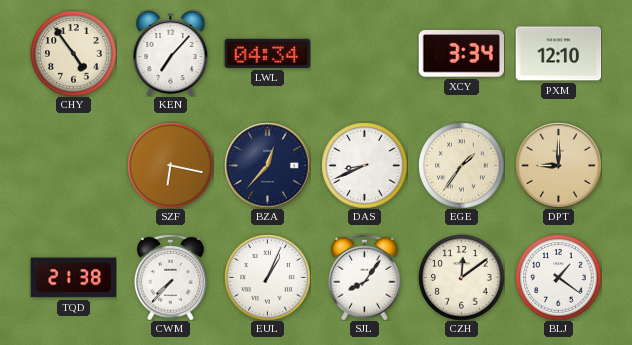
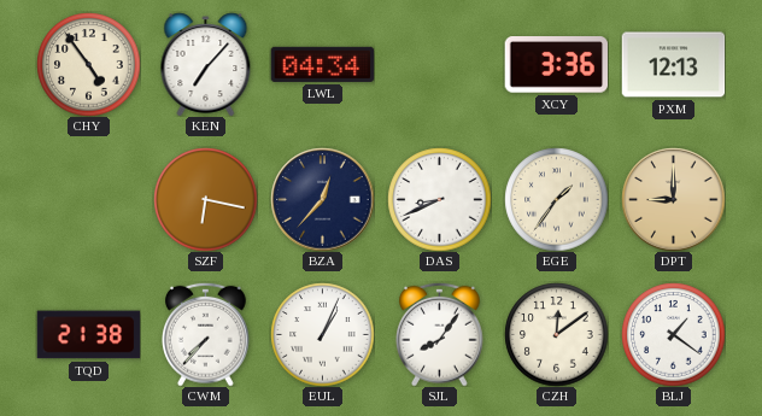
XCY: 3:34 -> 3:36 (556, 65)
PXM: 12:10 -> 12:13 (673, 65)
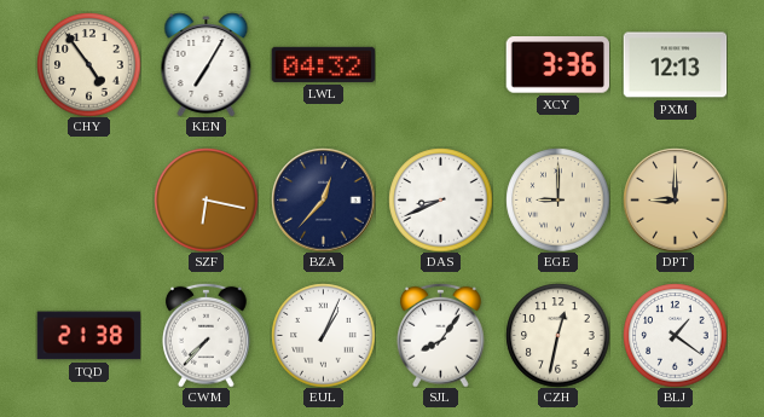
KEN: 7:07 -> 7:05 (207, 64)
LWL: 04:34 -> 04:32 (323, 64)
EGE: 1:36 -> 9:00 (557, 199)
CZH: 12:09 -> 12:32 (557, 335)
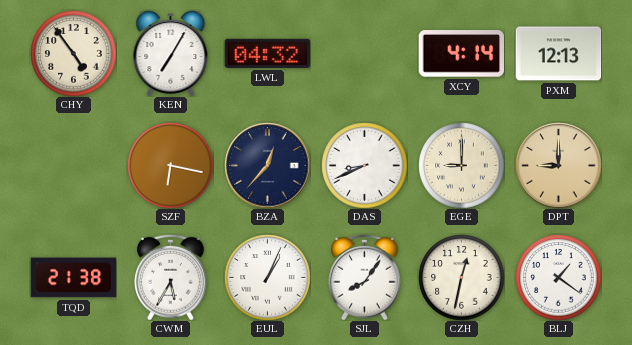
XCY: 3:36 -> 4:14 (461, 54)
CWM: 7:37 -> 5:35 (171, 277)
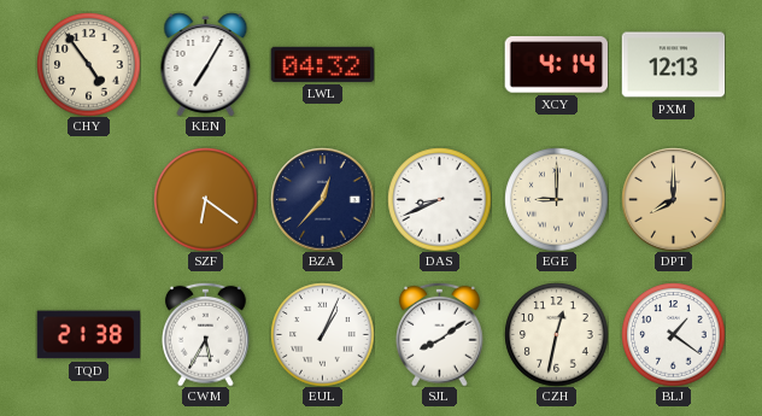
SZF: 6:17 -> 6:21 (205, 199)
DPT: 9:00 -> 8:00 (673, 199)
SJL: 8:06 -> 8:09 (440, 334)
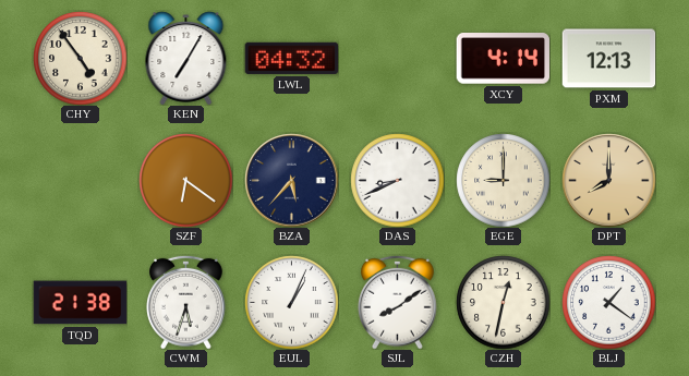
BZA: 12:37 -> 5:37 (291, 180)
CWM: 5:35 -> 5:33 (186, 302)
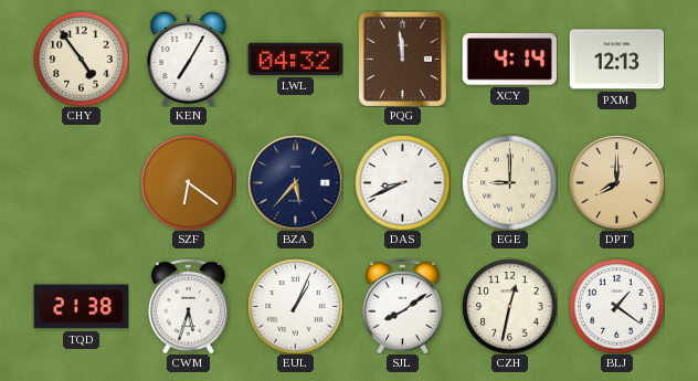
PQG: none -> 11:59 (402, 59)
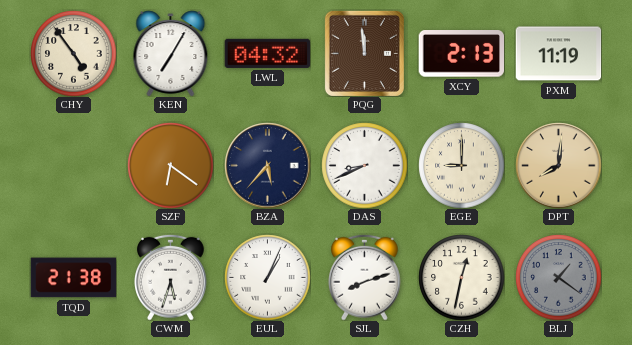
XCY: 4:14 -> 2:13 (461, 54)
PXM: 12:13 -> 11:19 (558, 54)
DPT: 8:00 -> 8:01 (558, 165)
SJL: 8:09 -> 8:12 (365, 277)
BLJ dial: white -> grey (558, 277)
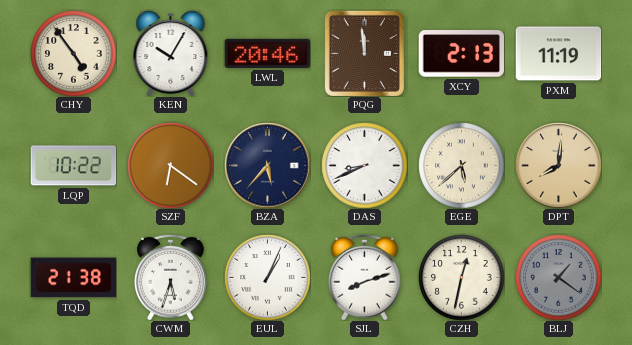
KEN: 7:05 -> 10:05 (171, 53)
LWL: 04:32 -> 20:46 (267, 53)
LQP: none -> 10:22 (73, 166)
EGE: 9:00 -> 5:38 (461, 165)
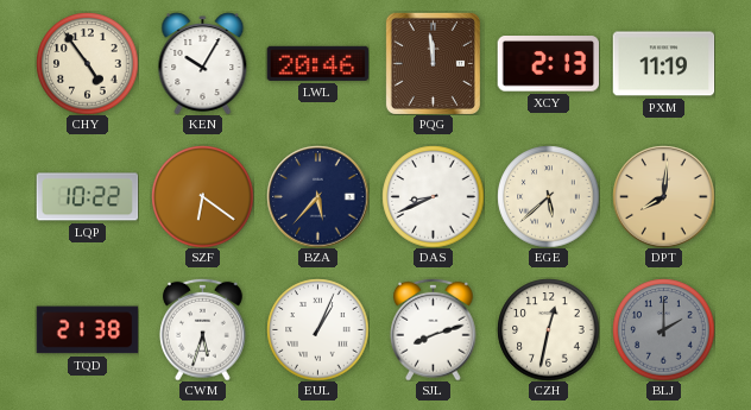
BLJ: 1:21 -> 2:00 (663, 329)
